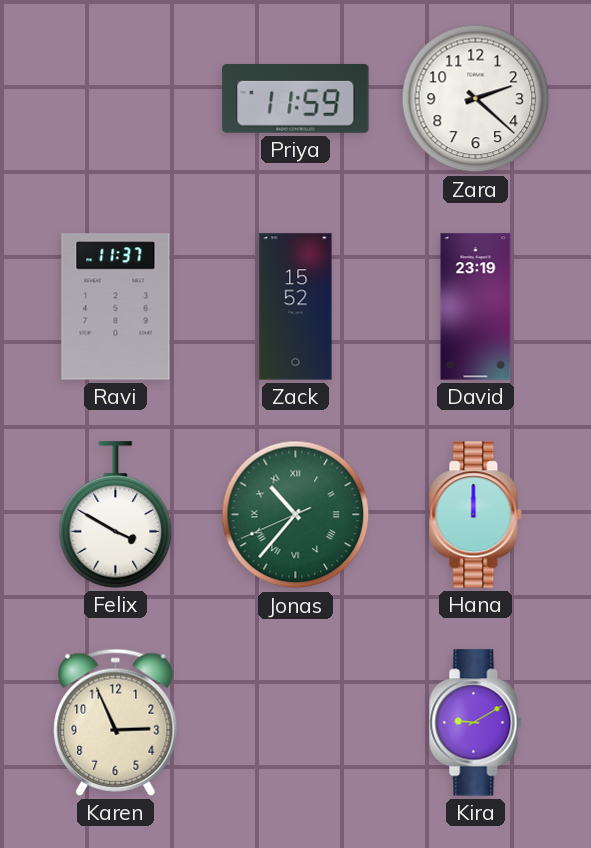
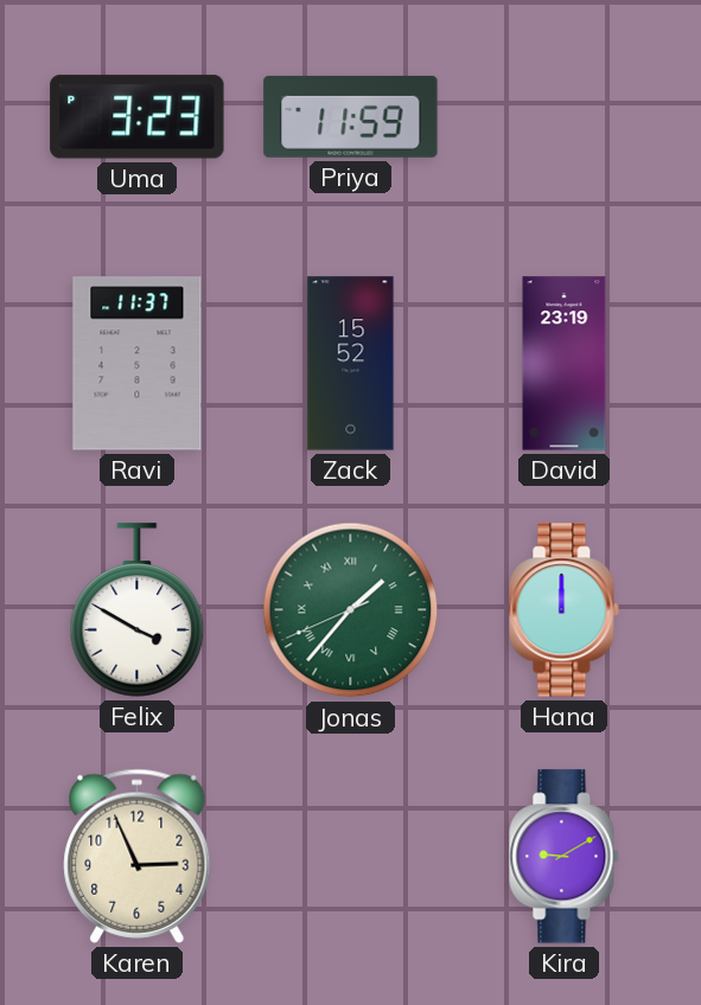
Uma: none -> 3:23 (138, 117)
Zara: 2:22 -> none (476, 99)
Jonas: 10:36 -> 1:36 (351, 610)
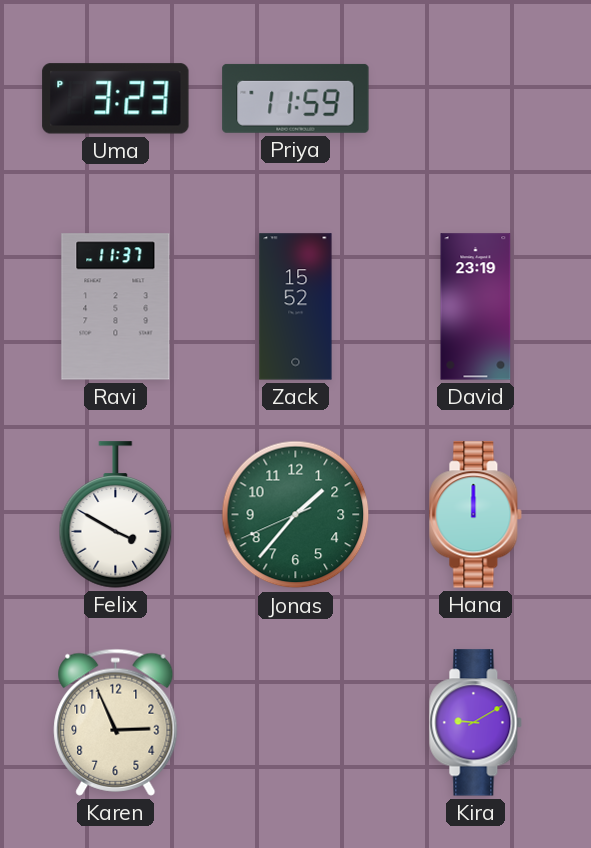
Jonas numerals: Roman -> Arabic (296, 515)
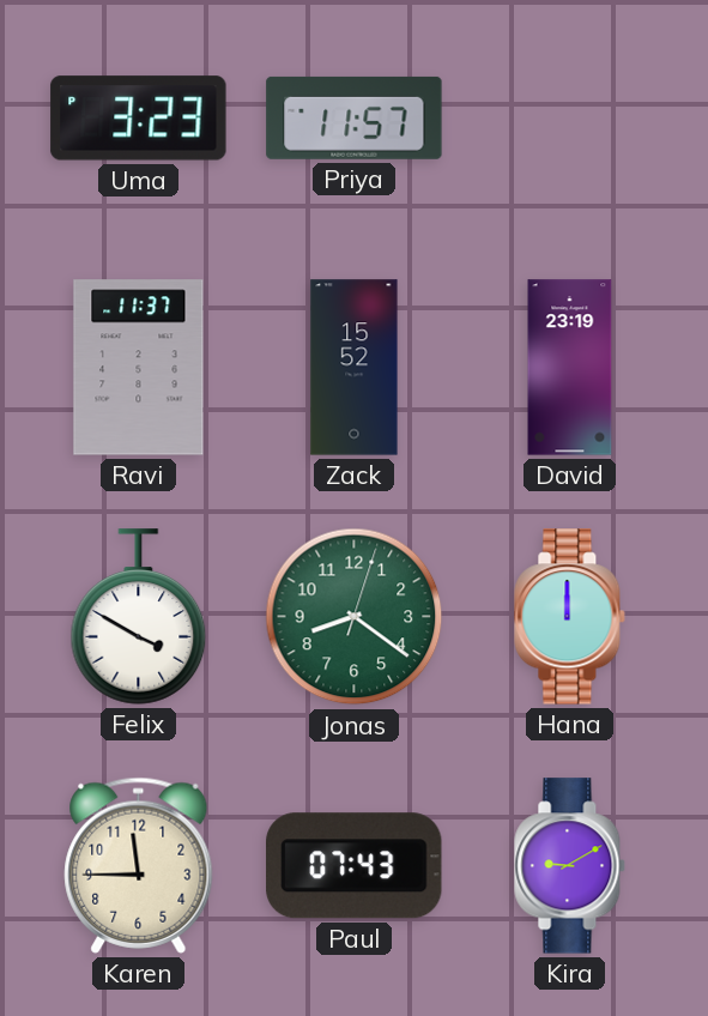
Priya: 11:59 -> 11:57 (355, 117)
Jonas: 1:36 -> 8:21 (355, 617)
Karen: 2:56 -> 11:45 (139, 865)
Paul: none -> 07:43 (355, 866)
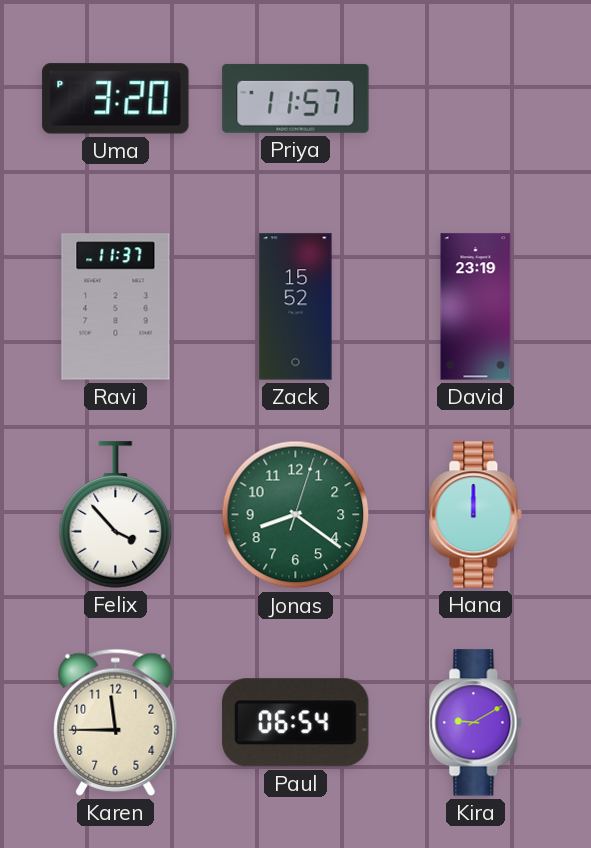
Uma: 3:23 -> 3:20 (116, 99)
Felix: 3:50 -> 3:53 (116, 515)
Paul: 07:43 -> 06:54 (296, 723)
